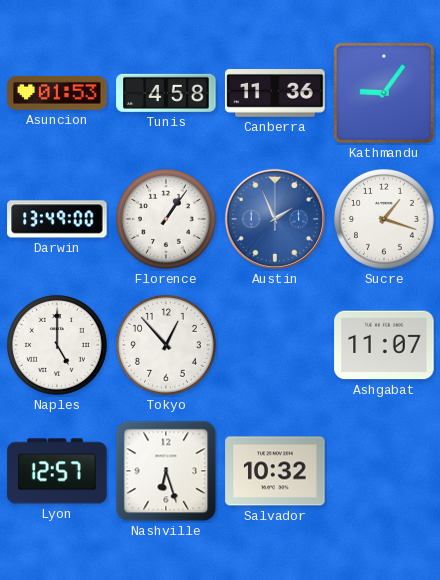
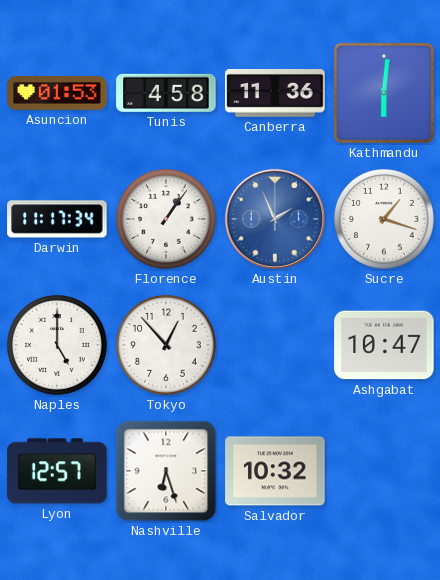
Kathmandu: 9:06 -> 6:01 (384, 93)
Darwin: 13:49 -> 11:17 (57, 219)
Ashgabat: 11:07 -> 10:47 (384, 345)
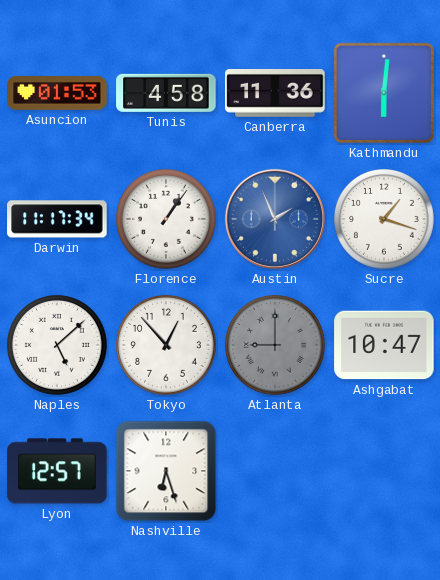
Naples: 5:00 -> 5:08 (58, 346)
Atlanta: none -> 9:00 (276, 346)
Salvador: 10:32 -> none (275, 471)
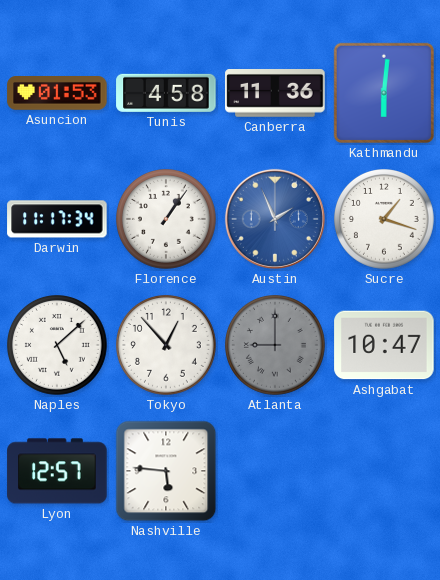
Nashville: 6:27 -> 5:46 (166, 471)
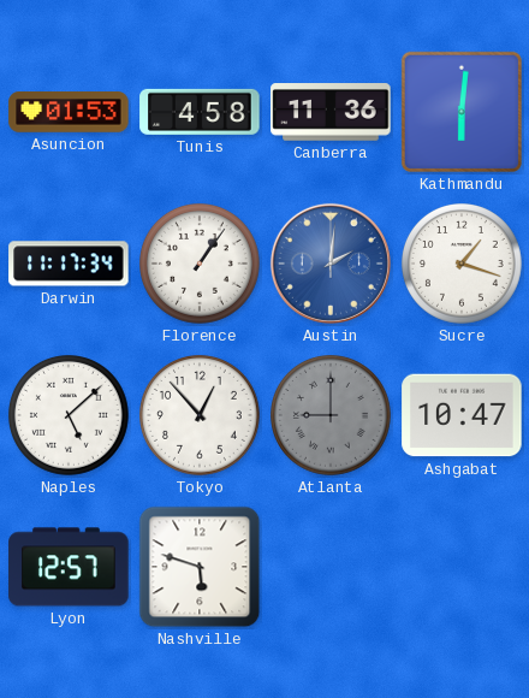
Austin: 1:56 -> 2:01 (331, 264)
Nashville: 5:46 -> 5:48 (200, 567)
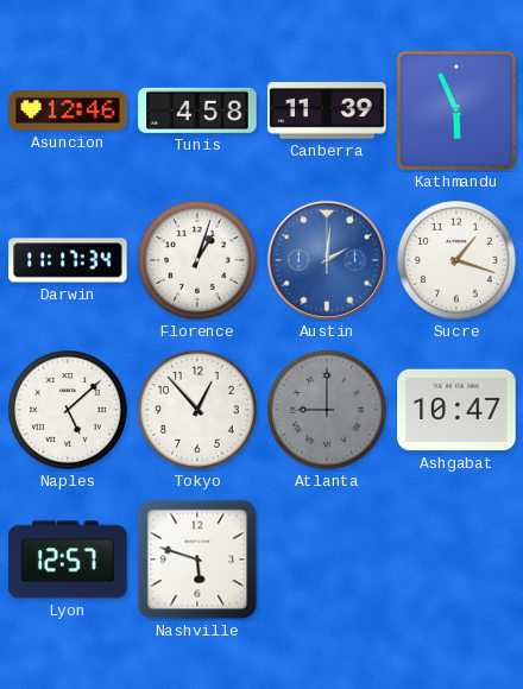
Asuncion: 01:53 -> 12:46 (68, 110)
Canberra: 11:36 -> 11:39 (327, 112)
Kathmandu: 6:01 -> 5:56 (456, 110)
Florence: 1:06 -> 1:03 (199, 261)
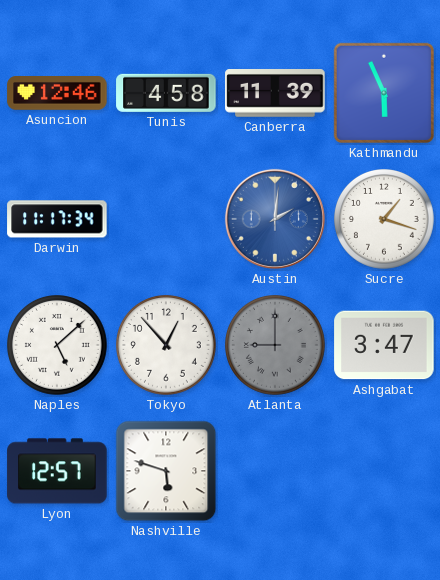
Florence: 1:03 -> none (199, 261)
Ashgabat: 10:47 -> 3:47 (384, 345)
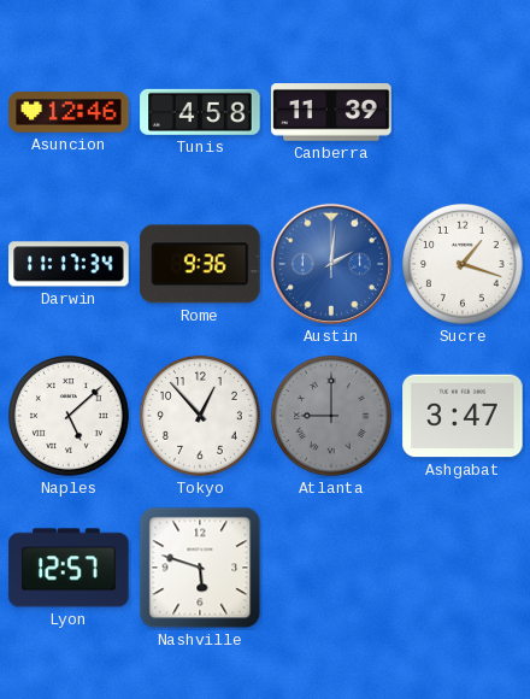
Kathmandu: 5:56 -> none (384, 93)
Rome: none -> 9:36 (200, 264)
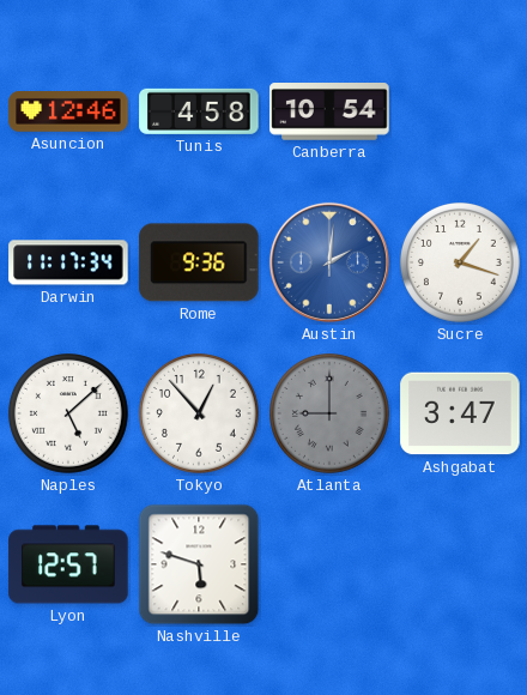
Canberra: 11:39 -> 10:54 (329, 113)
